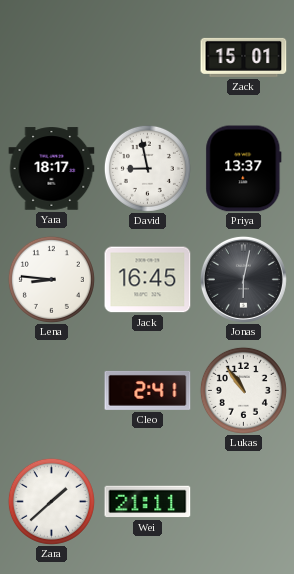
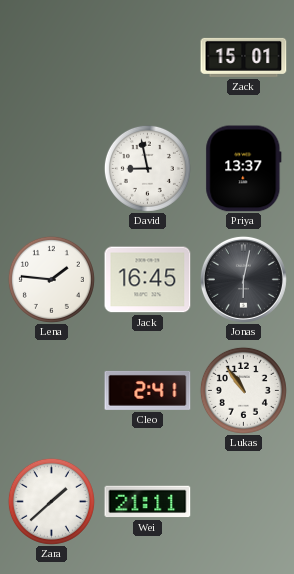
Yara: 18:17 -> none (52, 169)
Lena: 8:46 -> 1:46 (51, 279)
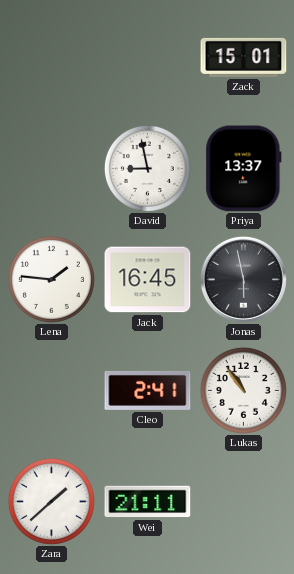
Jonas: 6:02 -> 5:58 (243, 279)
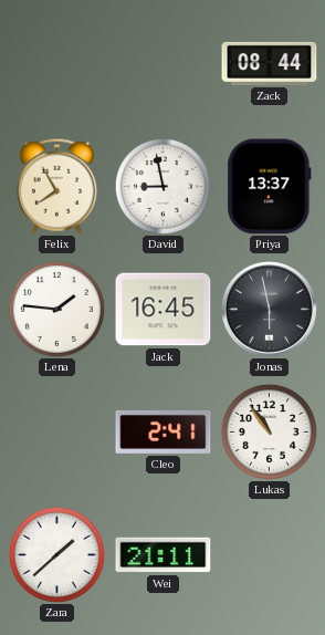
Zack: 15:01 -> 08:44 (270, 63)
Felix: none -> 7:55 (56, 186)
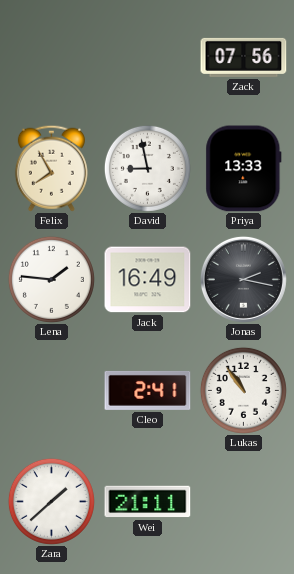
Zack: 08:44 -> 07:56 (244, 57)
Priya: 13:37 -> 13:33 (244, 169)
Jack: 16:45 -> 16:49 (148, 280)
Jonas: 5:58 -> 2:17 (243, 279)
